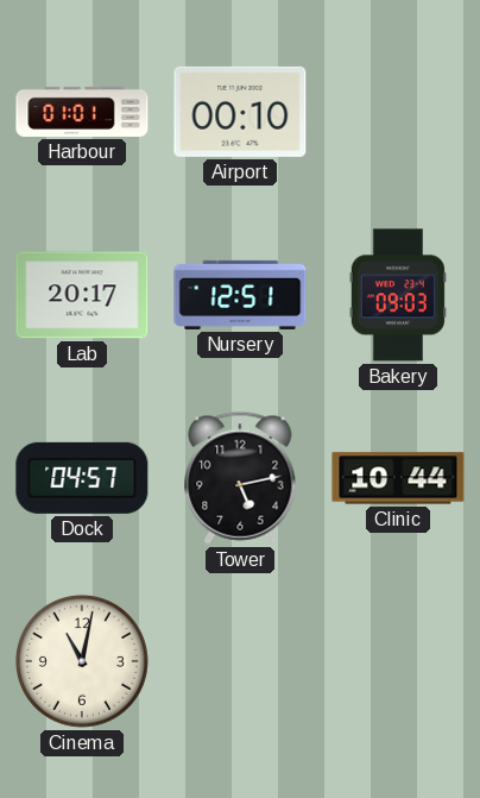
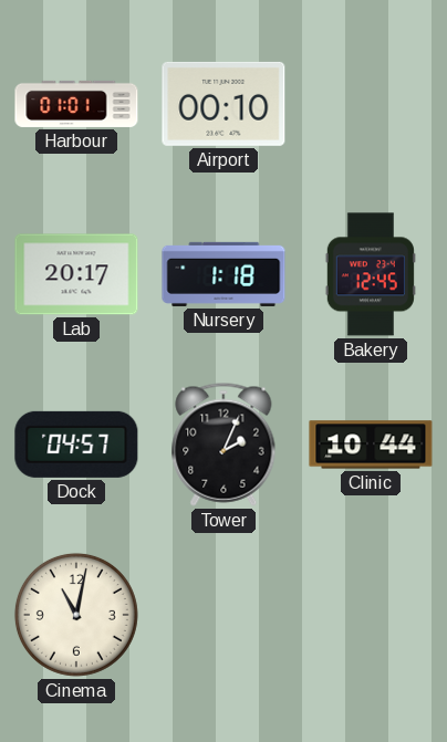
Nursery: 12:51 -> 1:18 (224, 274)
Bakery: 09:03 -> 12:45 (371, 274)
Tower: 5:13 -> 2:04 (224, 445)
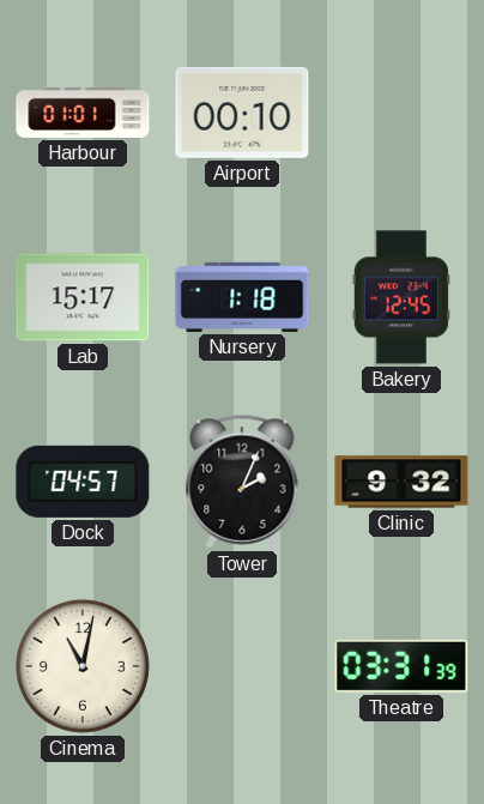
Lab: 20:17 -> 15:17 (83, 297)
Clinic: 10:44 -> 9:32 (401, 482)
Theatre: none -> 03:31 (401, 666)
